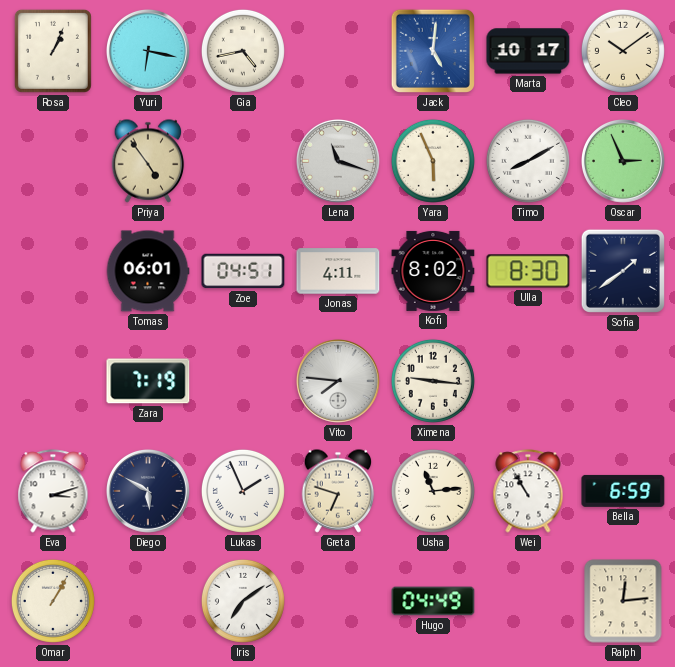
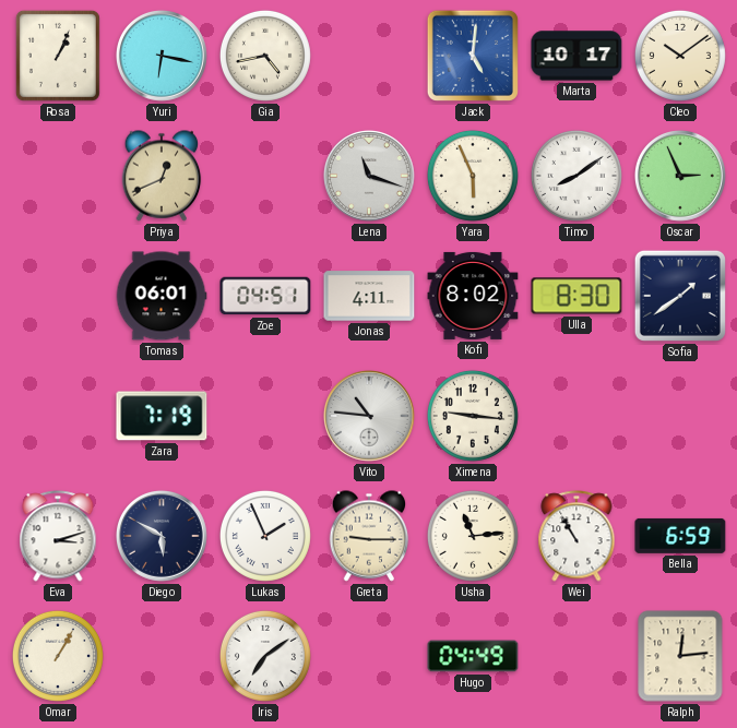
Priya: 4:54 -> 12:41 (162, 176)
Timo: 8:10 -> 8:09 (576, 176)
Vito: 7:46 -> 10:46 (370, 417)
Greta: 6:48 -> 9:15 (369, 536)
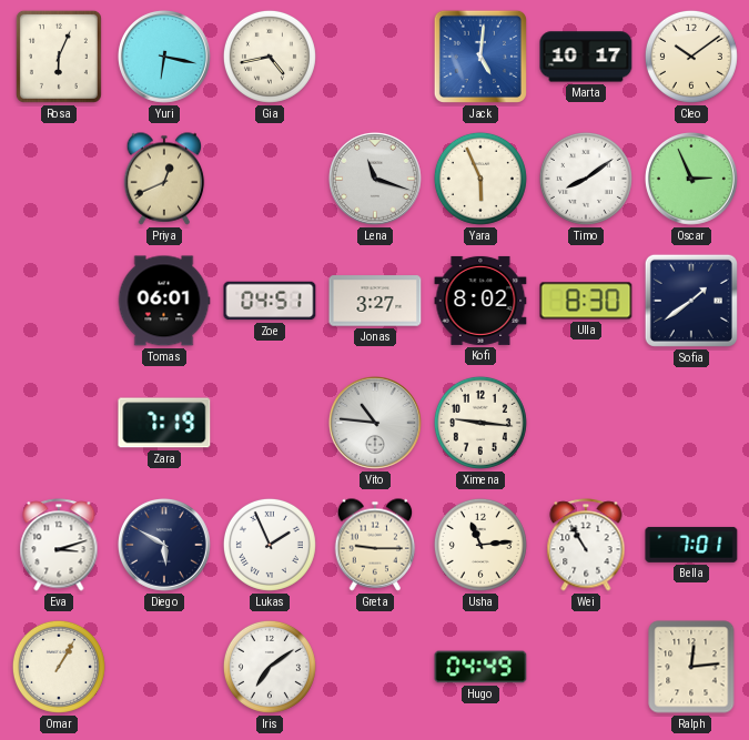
Rosa: 1:04 -> 6:04 (59, 57)
Jonas: 4:11 -> 3:27 (375, 301)
Bella: 6:59 -> 7:01 (691, 545)
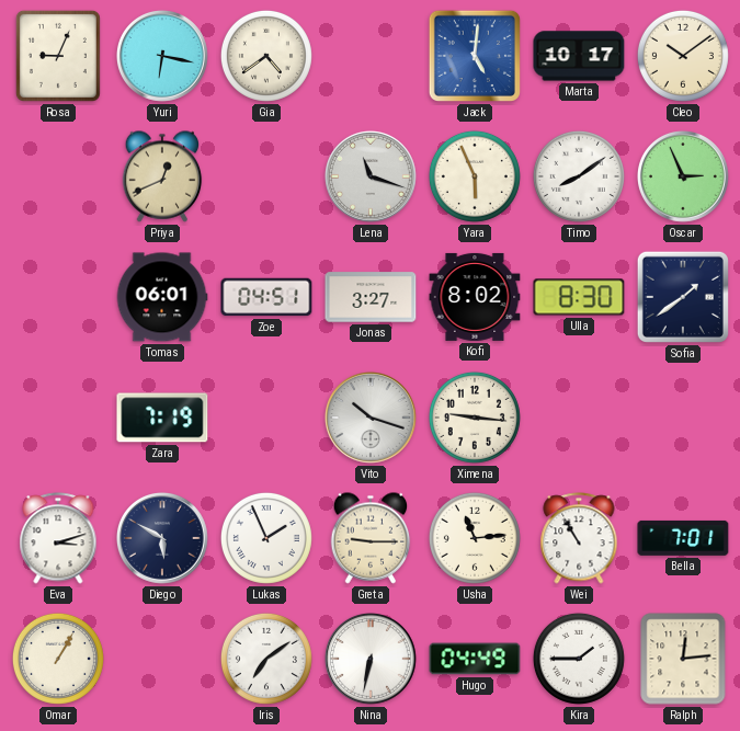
Rosa: 6:04 -> 9:04 (58, 56)
Gia: 4:43 -> 4:39 (266, 56)
Vito: 10:46 -> 10:18 (372, 419)
Nina: none -> 6:32 (372, 660)
Kira: none -> 1:45 (579, 659)
